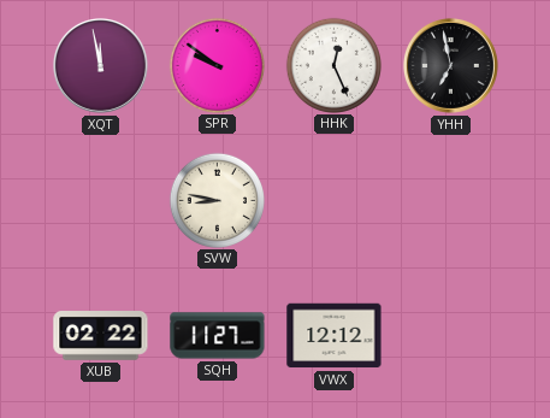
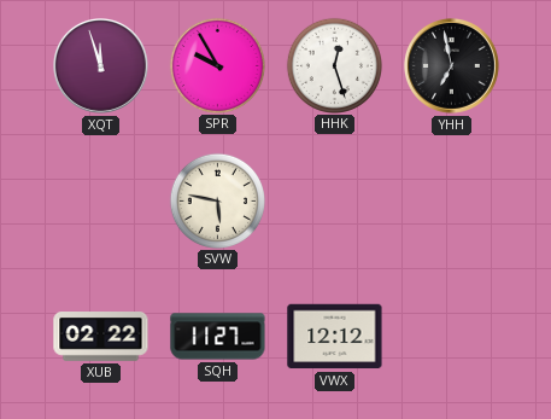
XQT: 11:58 -> 11:57 (100, 65)
SPR: 9:51 -> 9:55 (217, 65)
HHK: 12:26 -> 12:27 (334, 65)
SVW: 8:47 -> 5:47 (217, 200)
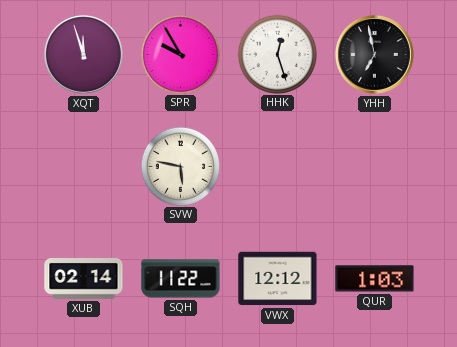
XUB: 02:22 -> 02:14 (84, 279)
SQH: 11:27 -> 11:22 (181, 279)
QUR: none -> 1:03 (375, 279)
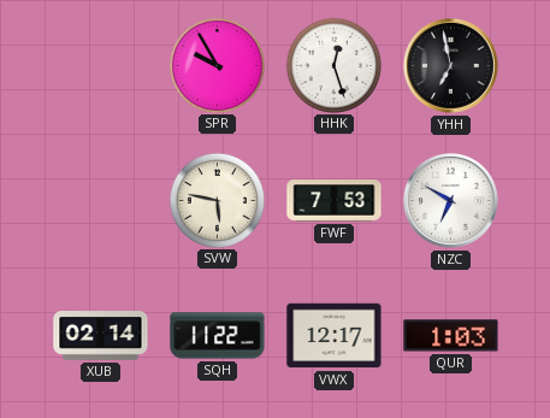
XQT: 11:57 -> none (83, 54)
FWF: none -> 7:53 (335, 201)
NZC: none -> 6:50 (450, 200)
VWX: 12:12 -> 12:17 (335, 336)
